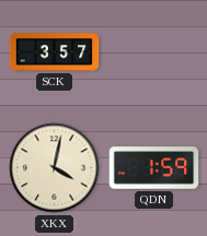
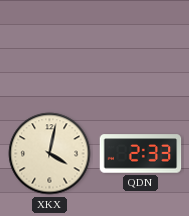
SCK: 3:57 -> none (55, 52)
QDN: 1:59 -> 2:33 (141, 154)
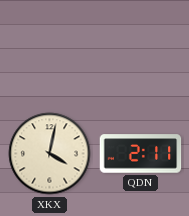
QDN: 2:33 -> 2:11 (141, 154)
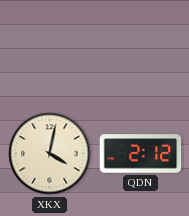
QDN: 2:11 -> 2:12 (141, 154)
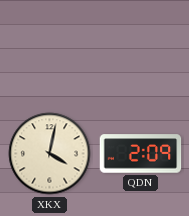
QDN: 2:12 -> 2:09 (141, 154)
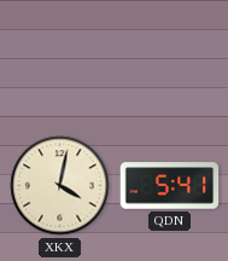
QDN: 2:09 -> 5:41 (170, 186)
